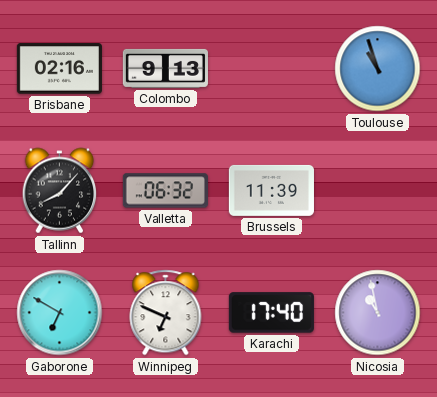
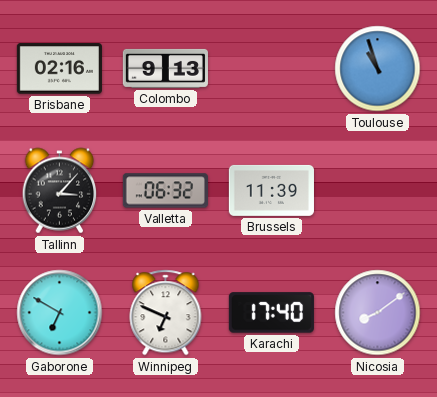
Tallinn: 8:07 -> 3:07 (60, 191)
Nicosia: 10:58 -> 8:09 (378, 313)
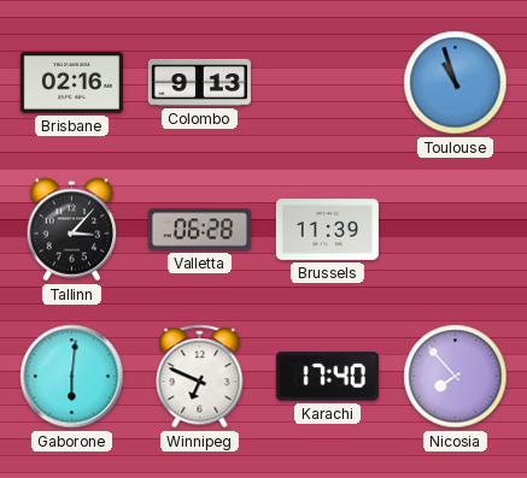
Valletta: 06:32 -> 06:28 (199, 230)
Gaborone: 6:50 -> 6:01 (72, 377)
Nicosia: 8:09 -> 7:53 (456, 377)
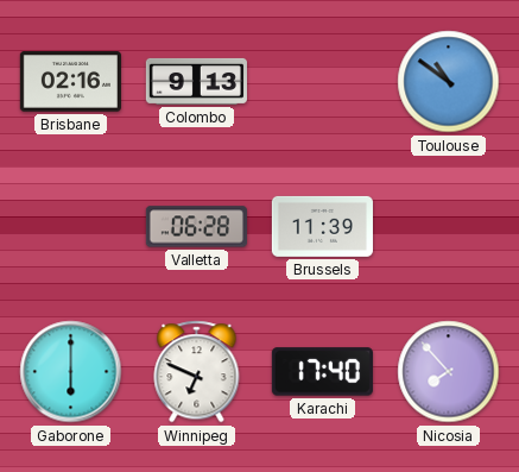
Toulouse: 10:57 -> 10:51 (449, 82)
Tallinn: 3:07 -> none (72, 230)
Gaborone: 6:01 -> 6:00 (71, 372)
